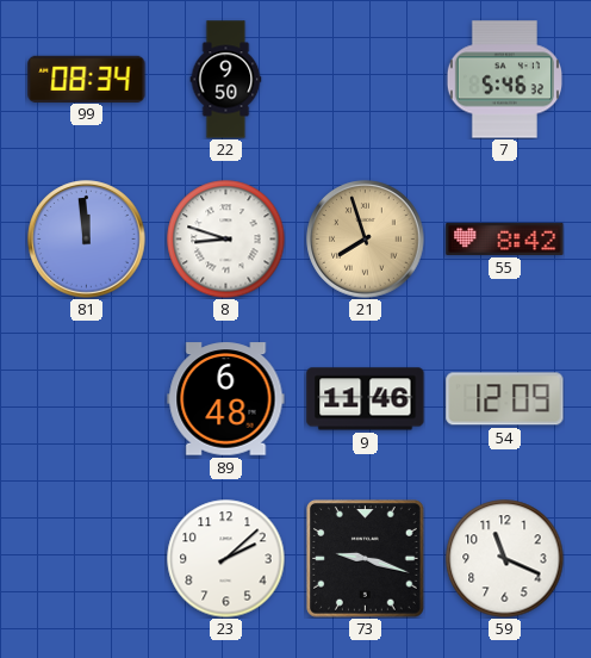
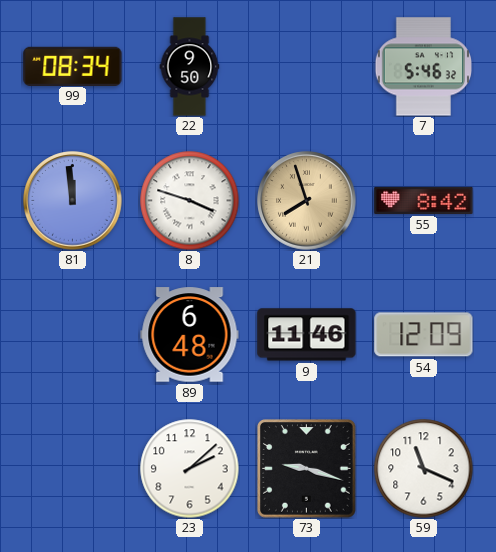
8: 8:48 -> 3:48 (190, 201)
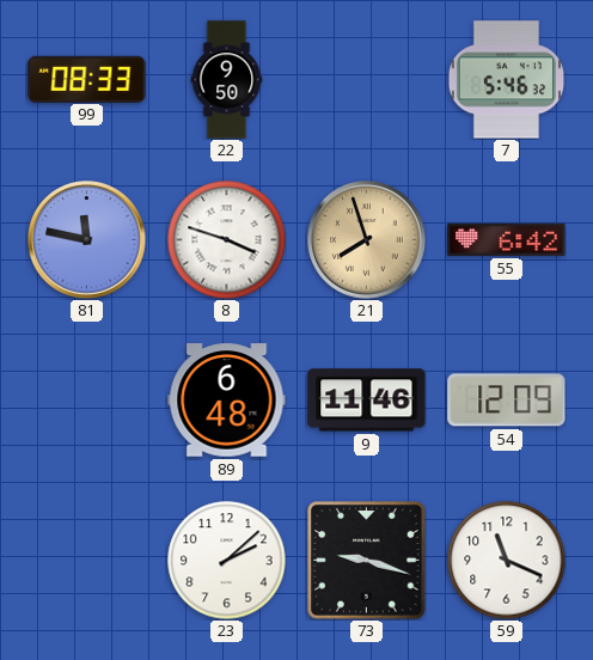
99: 08:34 -> 08:33 (87, 79)
81: 11:59 -> 11:47 (87, 240)
55: 8:42 -> 6:42 (507, 239)
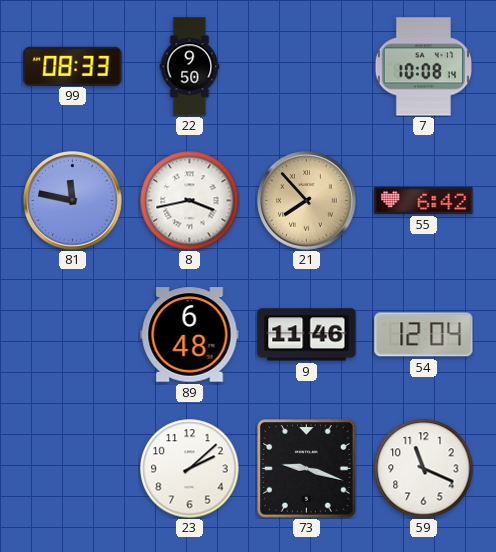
7: 5:46 -> 10:08 (423, 67)
8: 3:48 -> 3:43 (190, 201)
21: 7:57 -> 7:53 (307, 201)
54: 12:09 -> 12:04 (424, 335)
